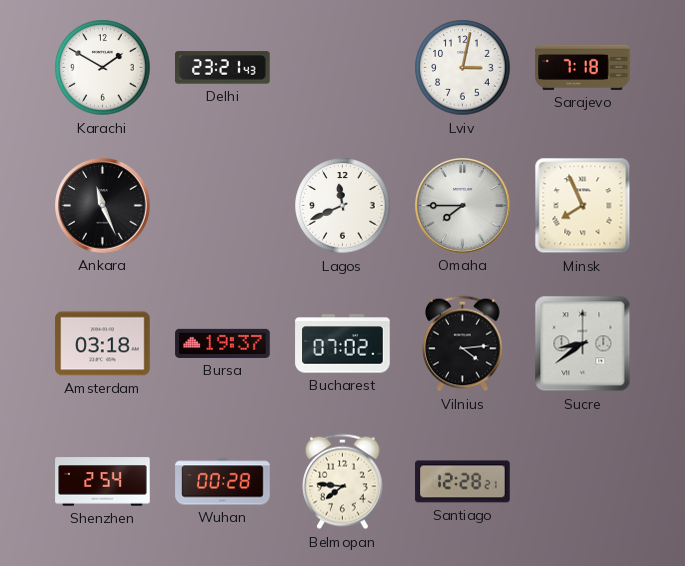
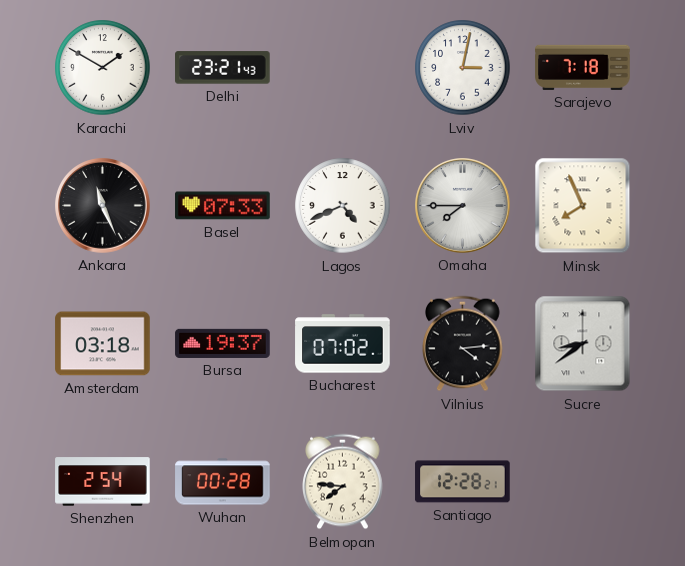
Basel: none -> 07:33 (223, 206)
Lagos: 11:41 -> 4:41 (343, 206)
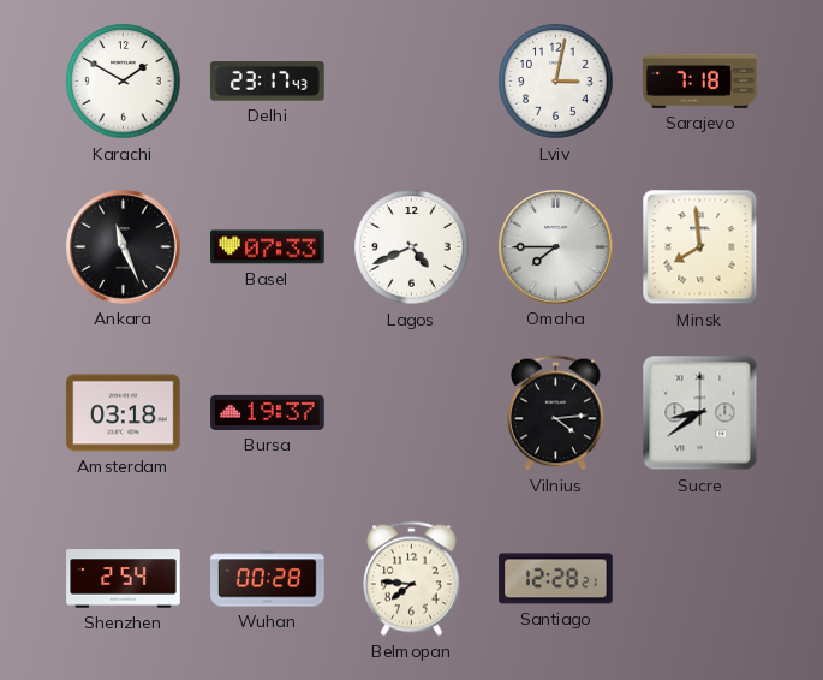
Delhi: 23:21 -> 23:17 (268, 82)
Minsk: 7:56 -> 7:59 (700, 247)
Bucharest: 07:02 -> none (343, 344)
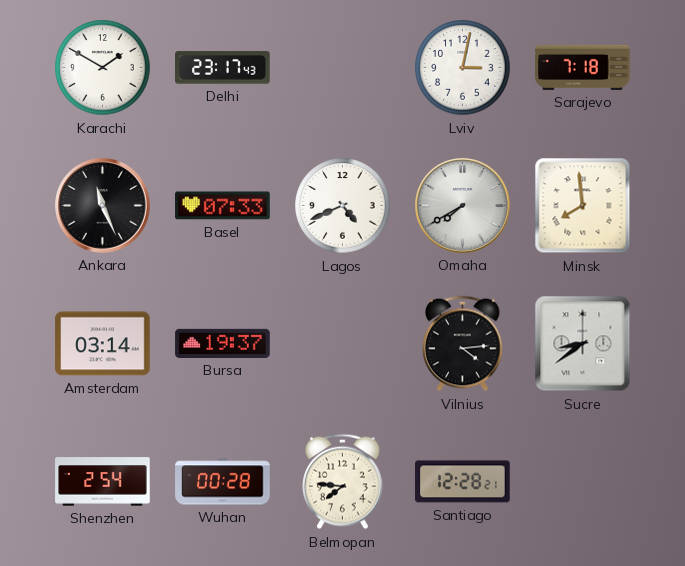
Omaha: 7:45 -> 7:40 (463, 206)
Amsterdam: 03:18 -> 03:14 (103, 344)
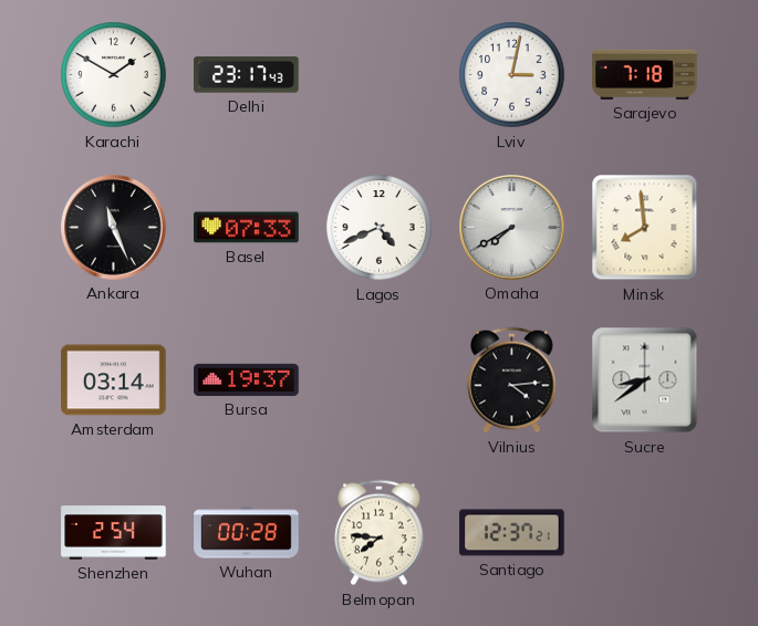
Santiago: 12:28 -> 12:37 (512, 533)
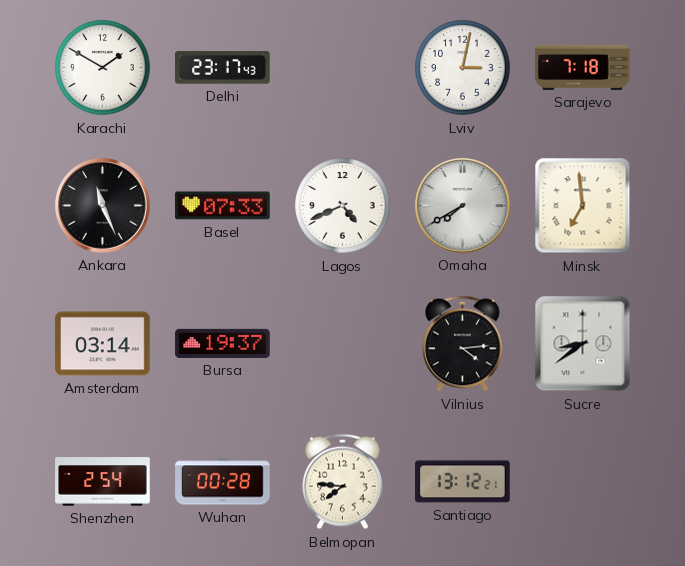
Minsk: 7:59 -> 6:59 (583, 206)
Santiago: 12:37 -> 13:12 (463, 482)
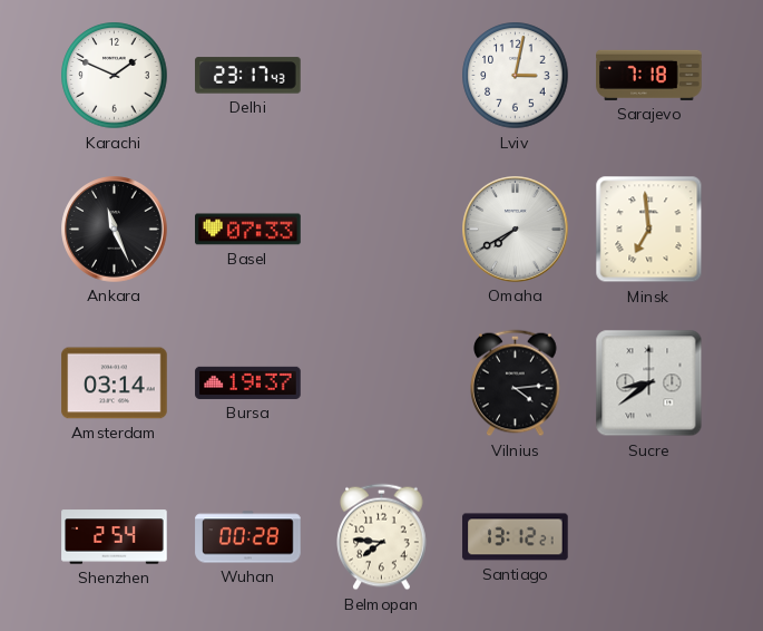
Karachi: 1:50 -> 1:49 (115, 76)
Lagos: 4:41 -> none (343, 206)
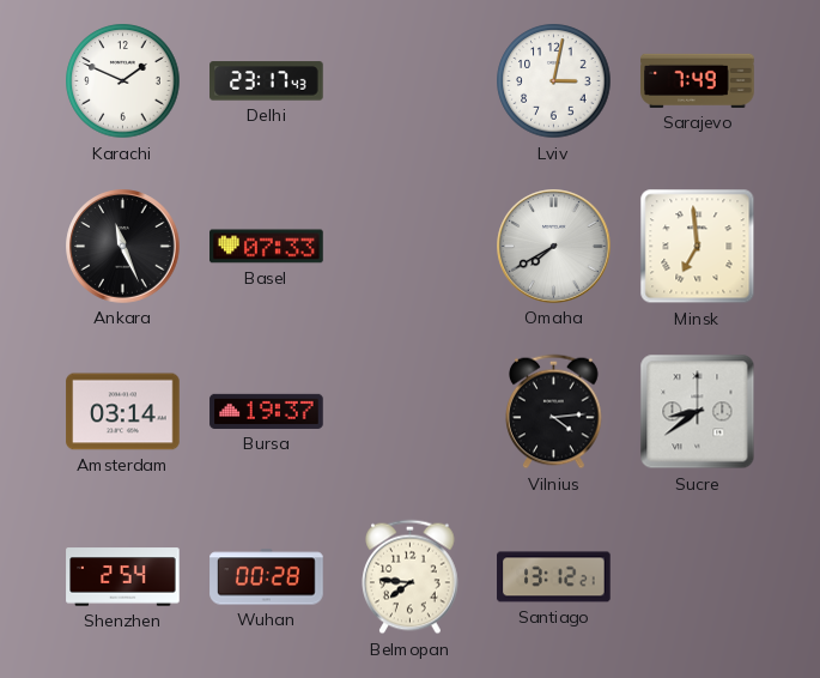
Sarajevo: 7:18 -> 7:49 (698, 80)
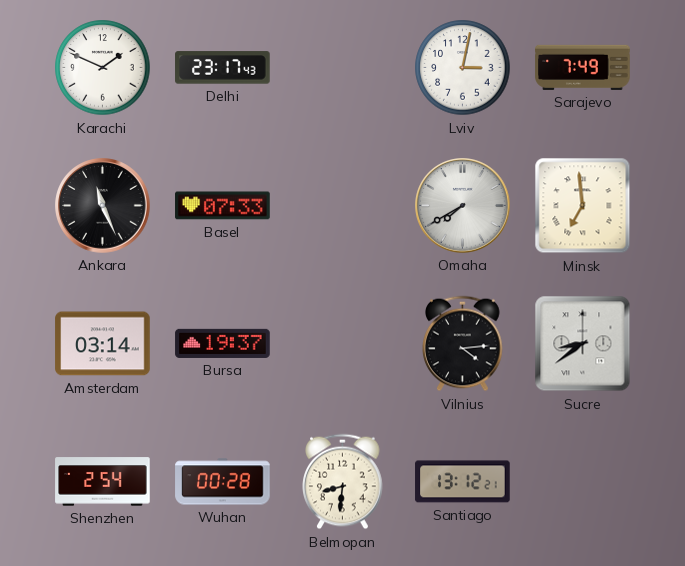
Belmopan: 7:46 -> 8:31 (343, 482)
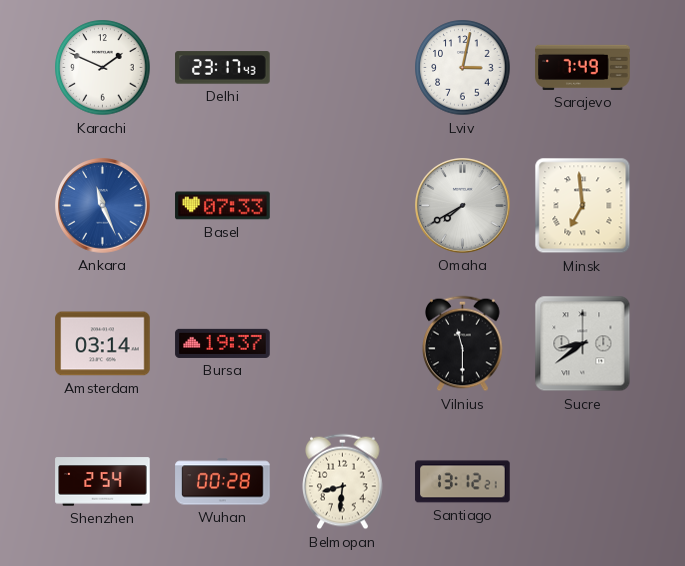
Ankara dial: black -> blue (103, 206)
Vilnius: 4:14 -> 11:30 (463, 344)
